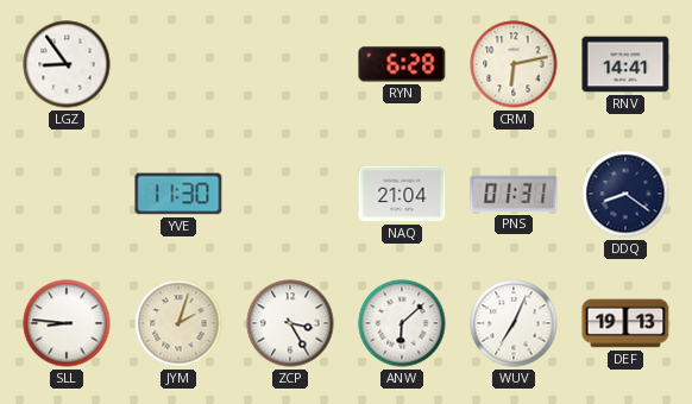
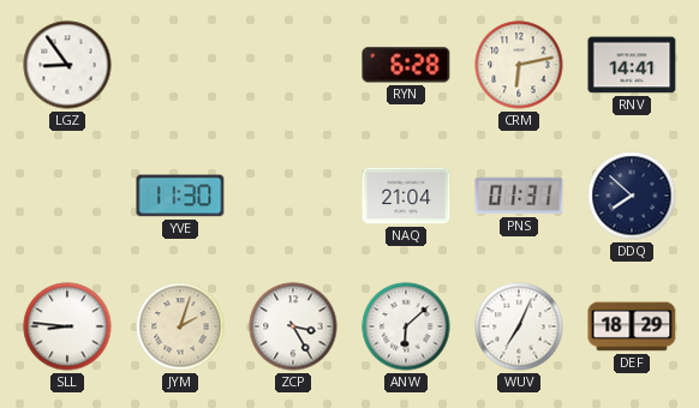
DDQ: 8:21 -> 7:52 (632, 196)
DEF: 19:13 -> 18:29 (632, 326)
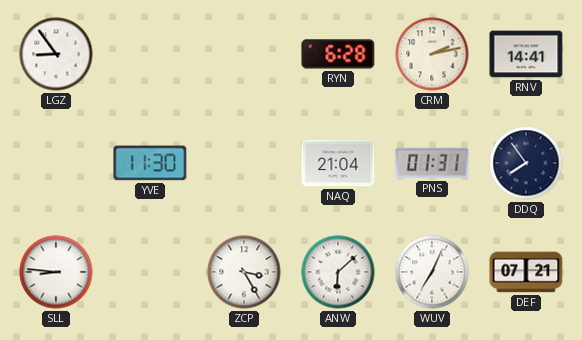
CRM: 6:13 -> 2:13 (432, 54)
DDQ: 7:52 -> 7:54 (526, 163)
JYM: 2:03 -> none (180, 326)
DEF: 18:29 -> 07:21 (526, 272)
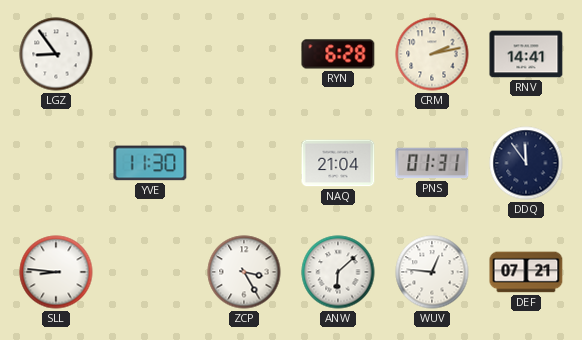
DDQ: 7:54 -> 11:54 (526, 163)
WUV: 7:04 -> 12:46 (432, 272)
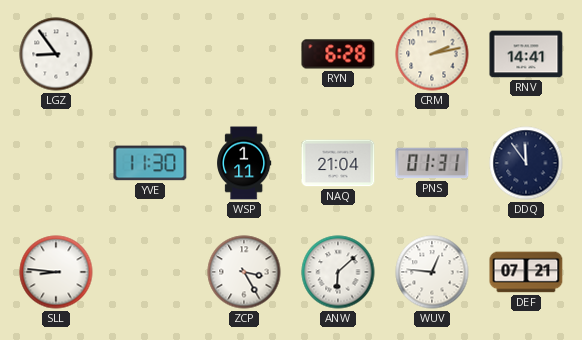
WSP: none -> 1:11 (244, 163)
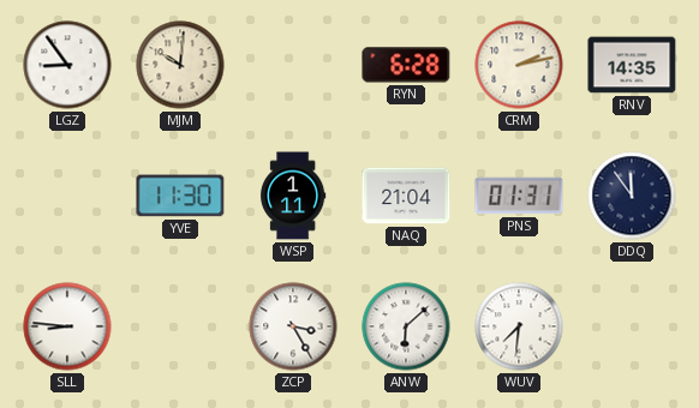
MJM: none -> 10:01 (180, 65)
RNV: 14:41 -> 14:35 (632, 65)
WUV: 12:46 -> 7:31 (519, 326)
DEF: 07:21 -> none (526, 272)
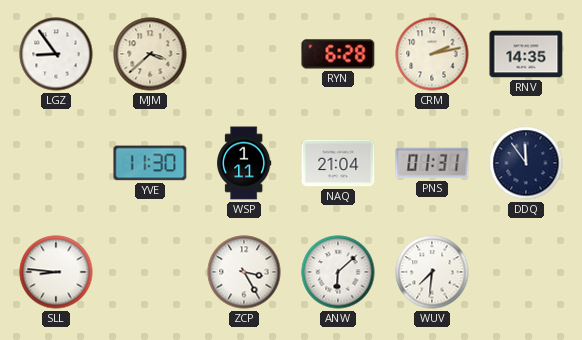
MJM: 10:01 -> 3:38 (150, 54)
